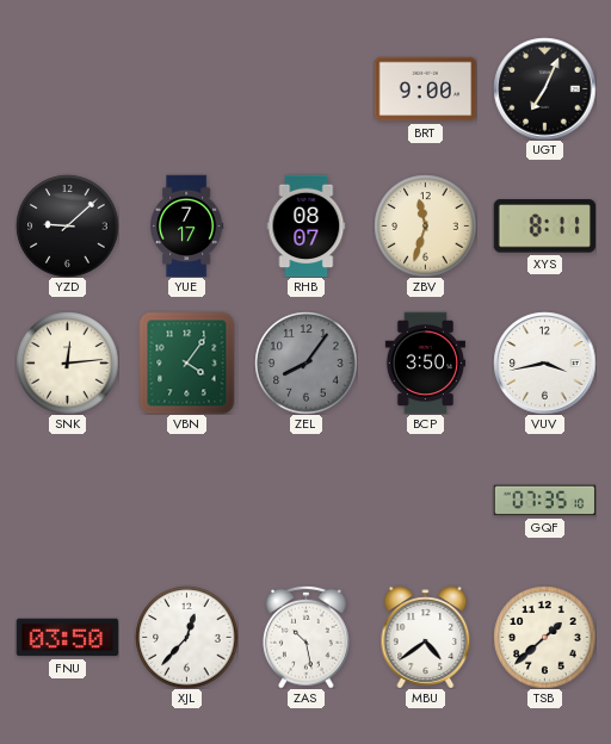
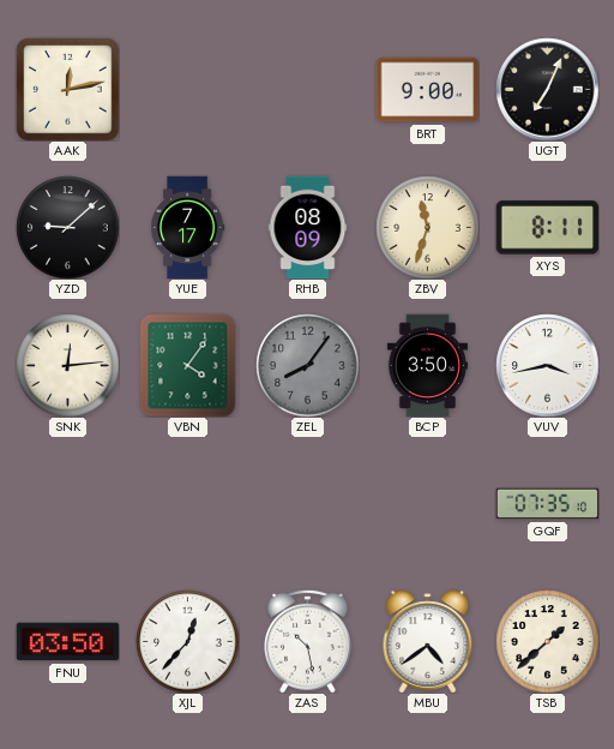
AAK: none -> 12:13 (67, 89)
RHB: 08:07 -> 08:09 (308, 227)
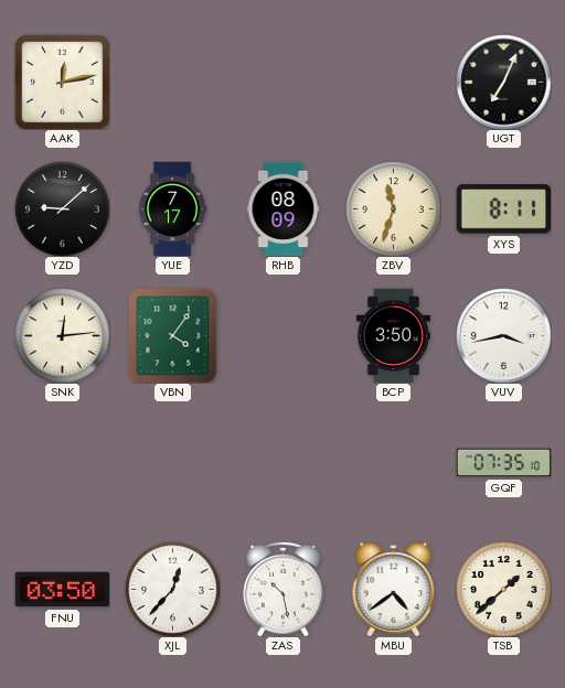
BRT: 9:00 -> none (427, 90)
ZEL: 8:06 -> none (307, 365)
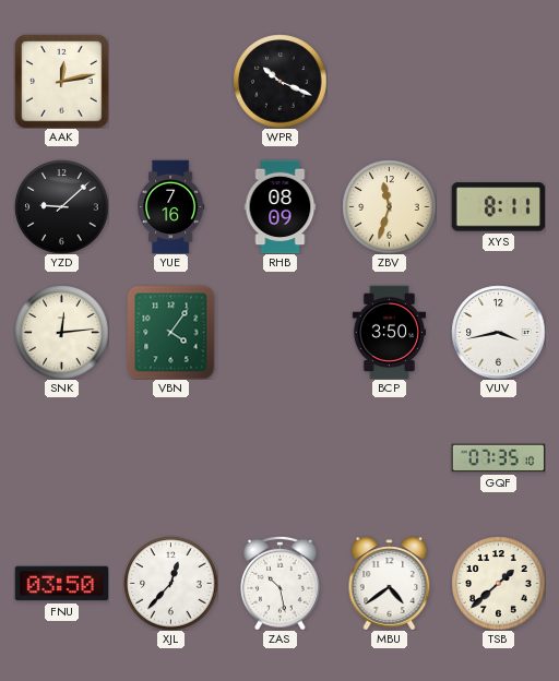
WPR: none -> 10:19 (279, 81)
UGT: 7:04 -> none (503, 82)
YUE: 7:17 -> 7:16 (171, 206)
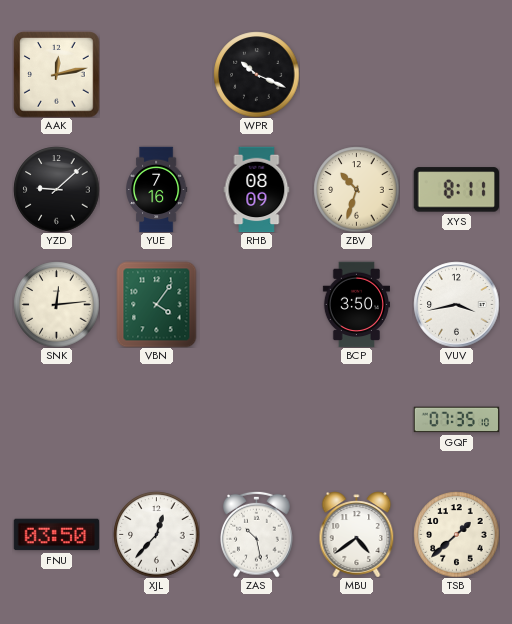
ZBV: 11:33 -> 10:33 (356, 189)
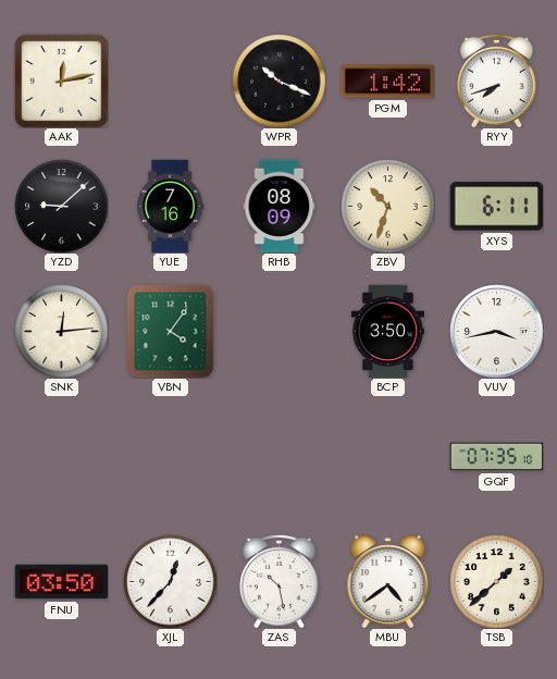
PGM: none -> 1:42 (387, 82)
RYY: none -> 7:42 (497, 81)
XYS: 8:11 -> 6:11 (496, 207)
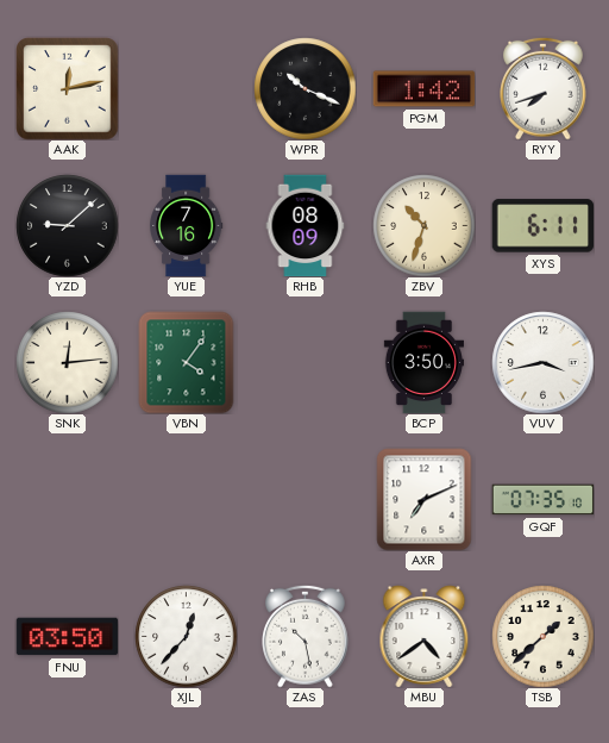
AXR: none -> 7:11 (425, 499)
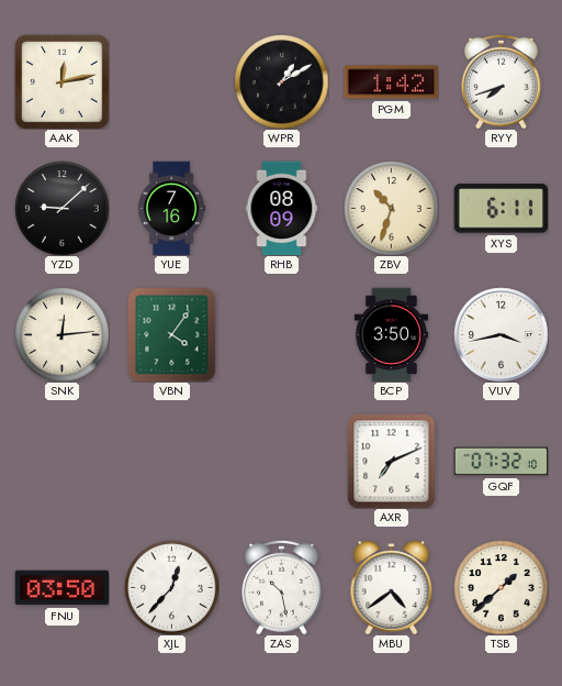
WPR: 10:19 -> 1:10 (281, 81)
GQF: 07:35 -> 07:32 (501, 462)
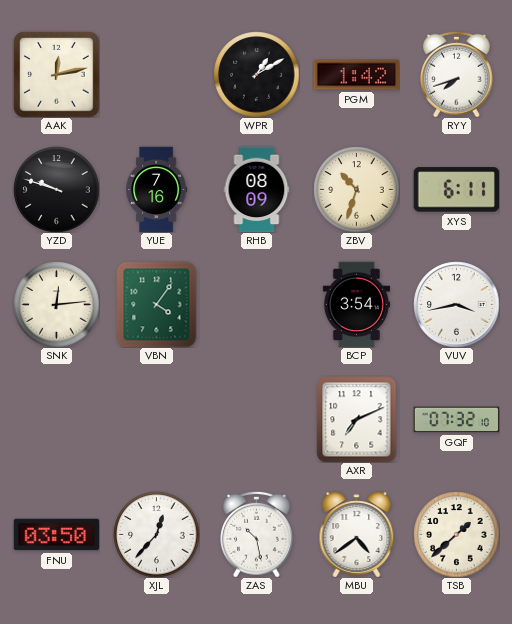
YZD: 9:08 -> 9:48 (56, 189)
BCP: 3:50 -> 3:54 (356, 304)
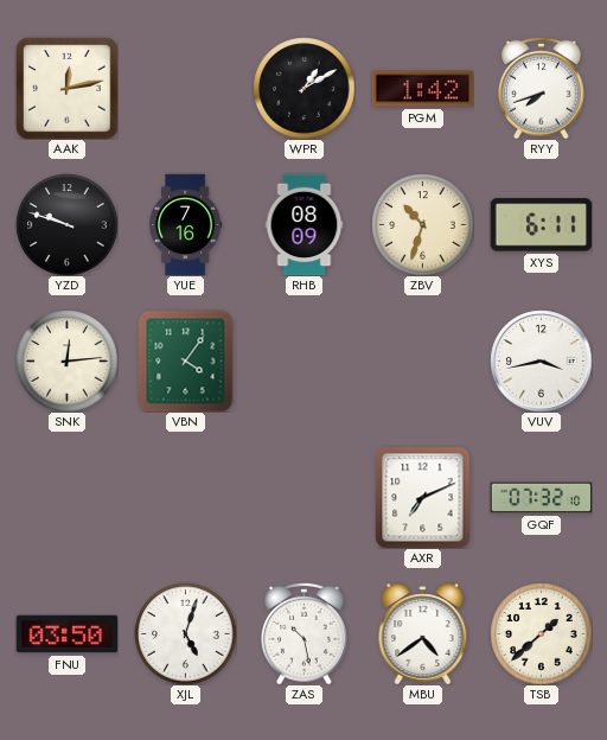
BCP: 3:54 -> none (356, 304)
XJL: 12:37 -> 5:03 (185, 633)
